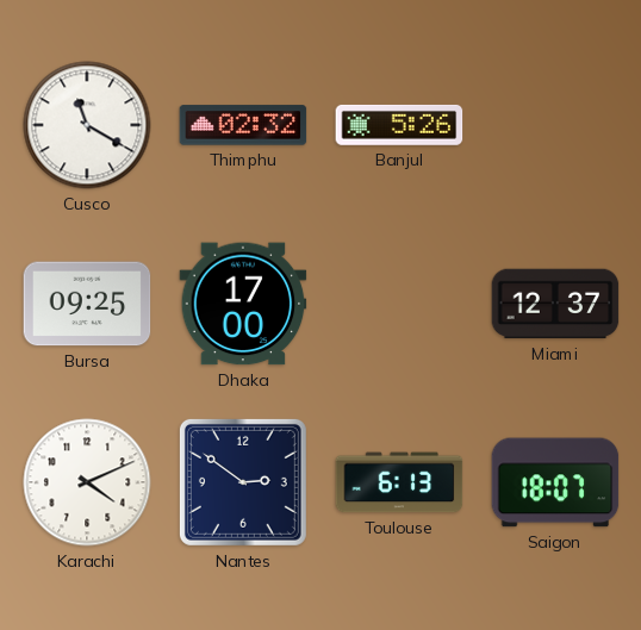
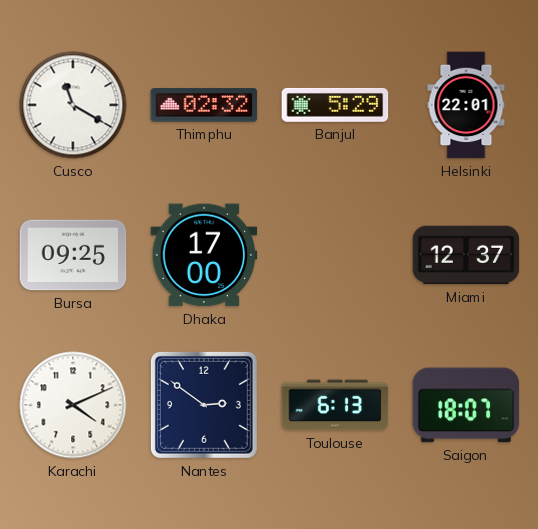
Banjul: 5:26 -> 5:29 (335, 105)
Helsinki: none -> 22:01 (466, 105)
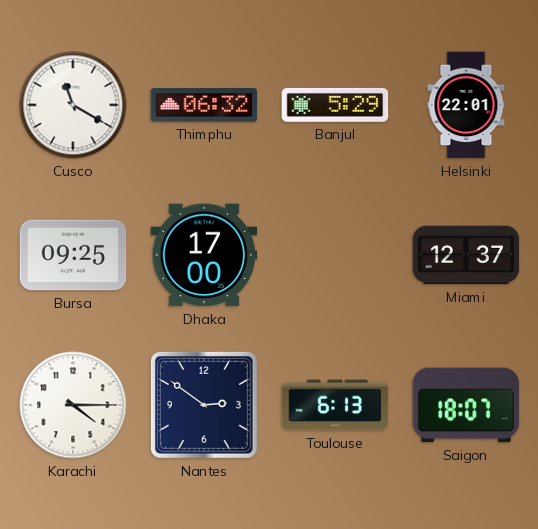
Thimphu: 02:32 -> 06:32 (204, 105)
Karachi: 4:11 -> 4:15 (73, 405)
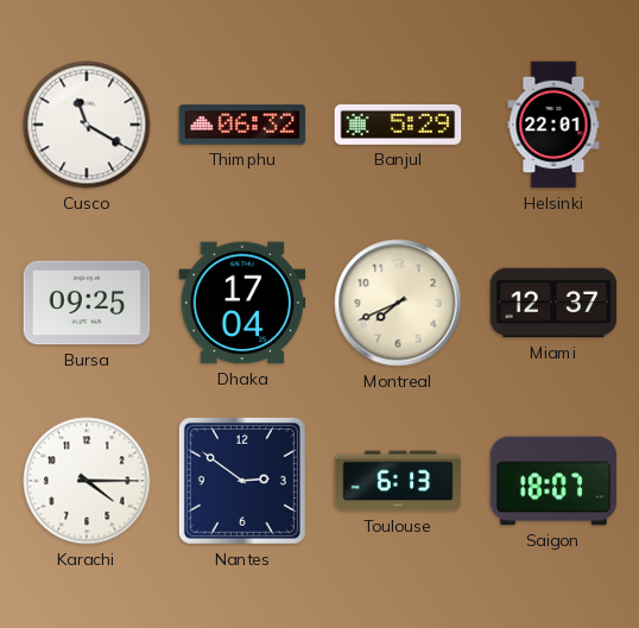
Dhaka: 17:00 -> 17:04 (242, 303)
Montreal: none -> 7:41 (398, 303)
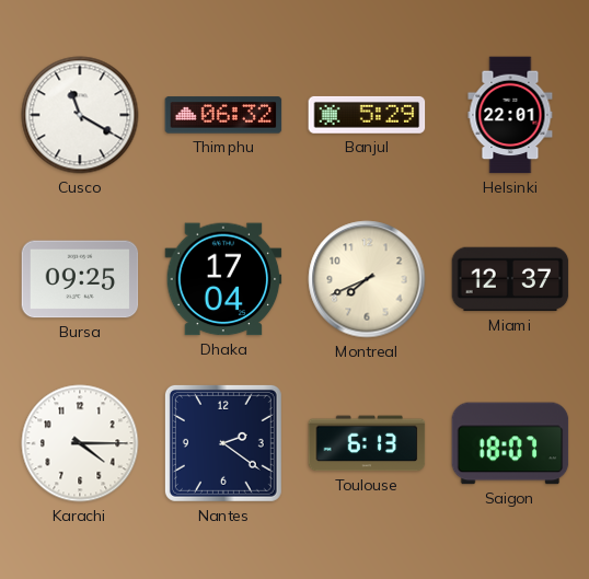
Nantes: 2:51 -> 2:21 (223, 443)
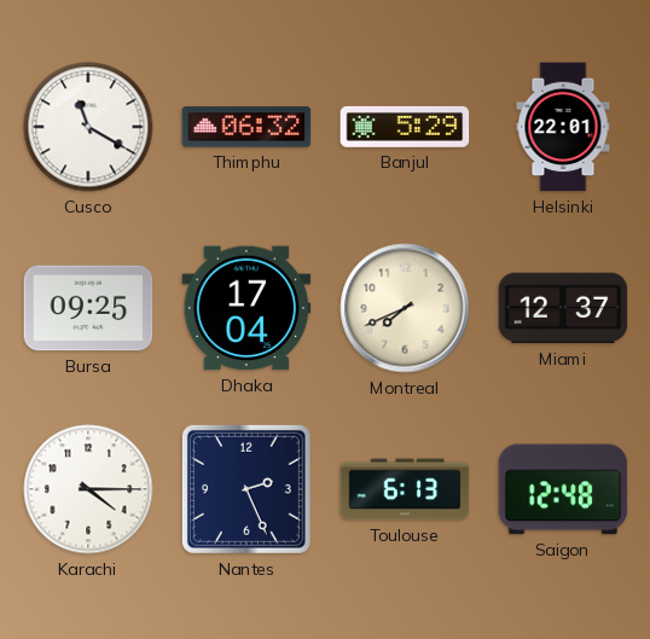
Nantes: 2:21 -> 2:26 (246, 489)
Saigon: 18:07 -> 12:48 (563, 489)
